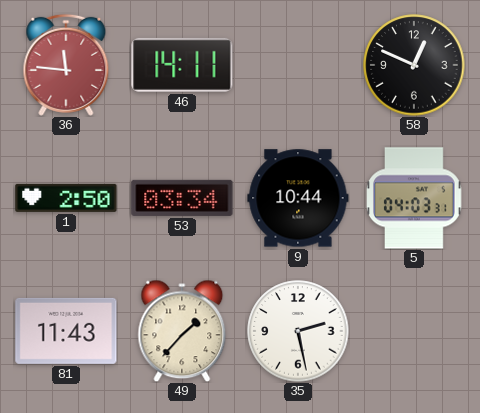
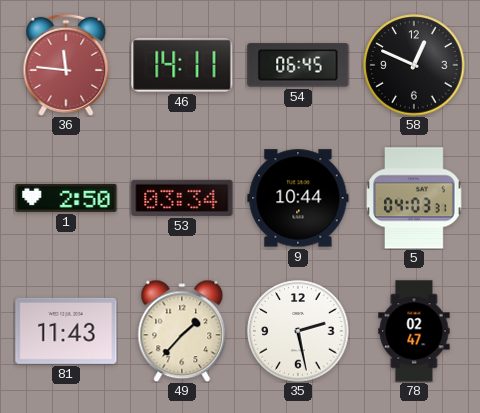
54: none -> 06:45 (298, 65)
78: none -> 02:47 (414, 331)
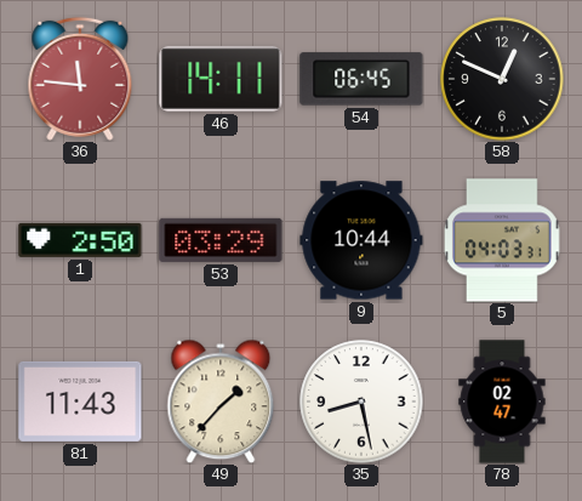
53: 03:34 -> 03:29 (221, 240)
35: 2:28 -> 8:28 (361, 402)
